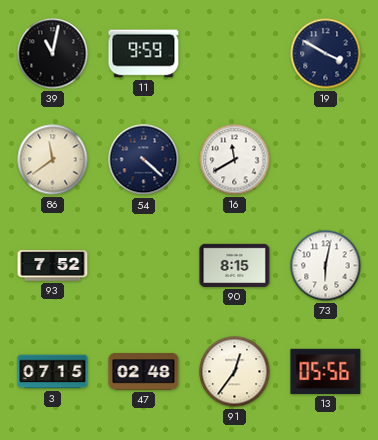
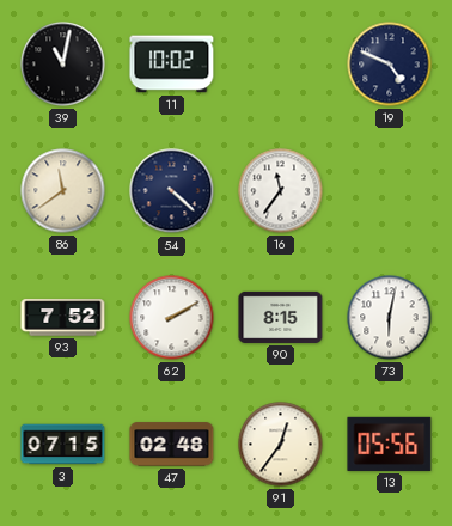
11: 9:59 -> 10:02 (172, 65)
19: 3:50 -> 4:49 (390, 65)
16: 11:40 -> 11:36 (281, 191)
62: none -> 2:10 (172, 318)
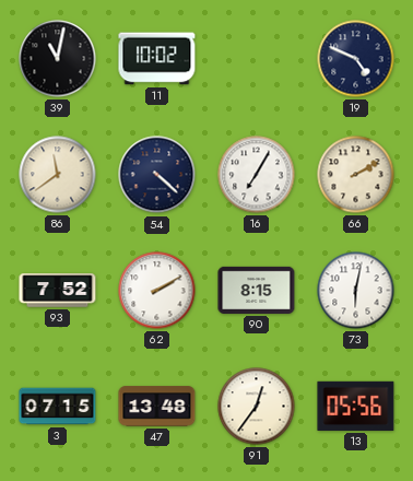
16: 11:36 -> 7:05 (257, 175)
66: none -> 2:10 (356, 175)
47: 02:48 -> 13:48 (157, 407)
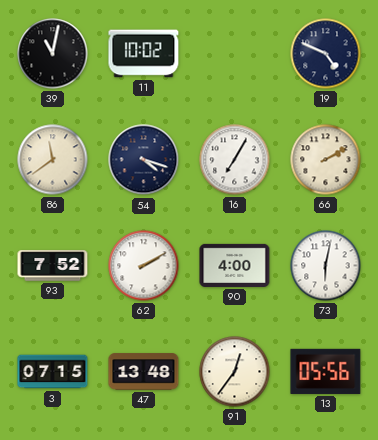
54: 4:22 -> 4:18 (144, 160)
90: 8:15 -> 4:00 (235, 265)
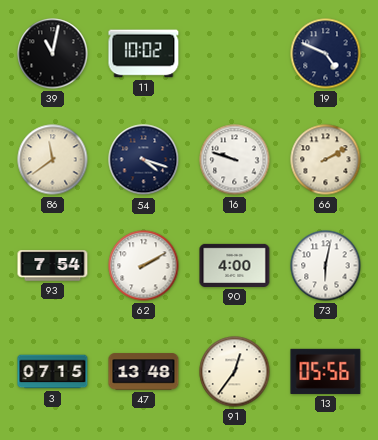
16: 7:05 -> 9:48 (235, 160)
93: 7:52 -> 7:54 (53, 266)
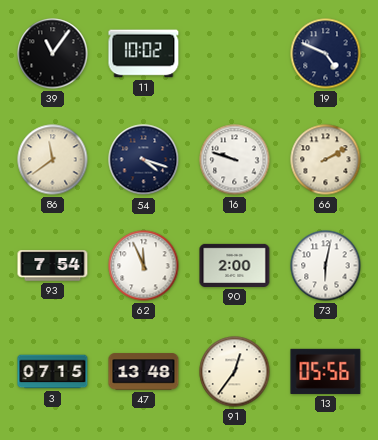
39: 11:02 -> 11:06 (53, 54)
62: 2:10 -> 11:56 (144, 266)
90: 4:00 -> 2:00 (235, 265)
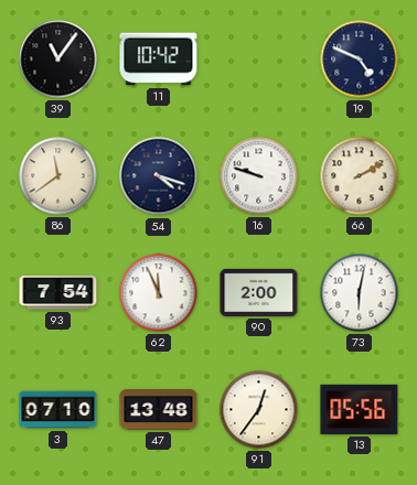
11: 10:02 -> 10:42 (159, 60)
3: 07:15 -> 07:10 (58, 410)
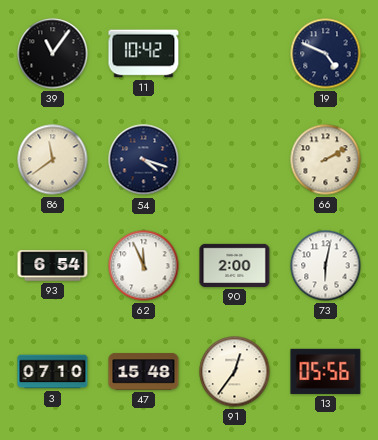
16: 9:48 -> none (259, 176)
93: 7:54 -> 6:54 (53, 266)
47: 13:48 -> 15:48 (144, 372)
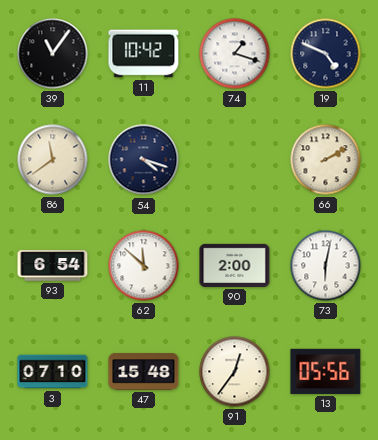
74: none -> 1:18 (235, 54)
62: 11:56 -> 11:52 (144, 266)
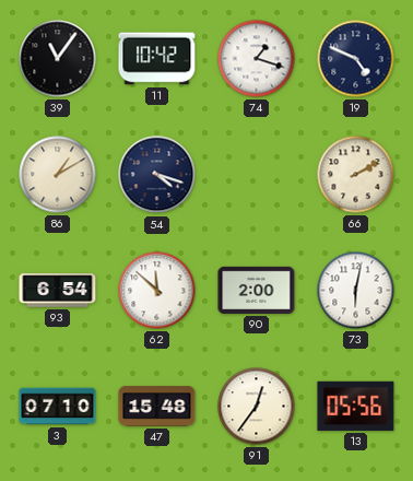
86: 11:39 -> 1:10 (58, 175)
